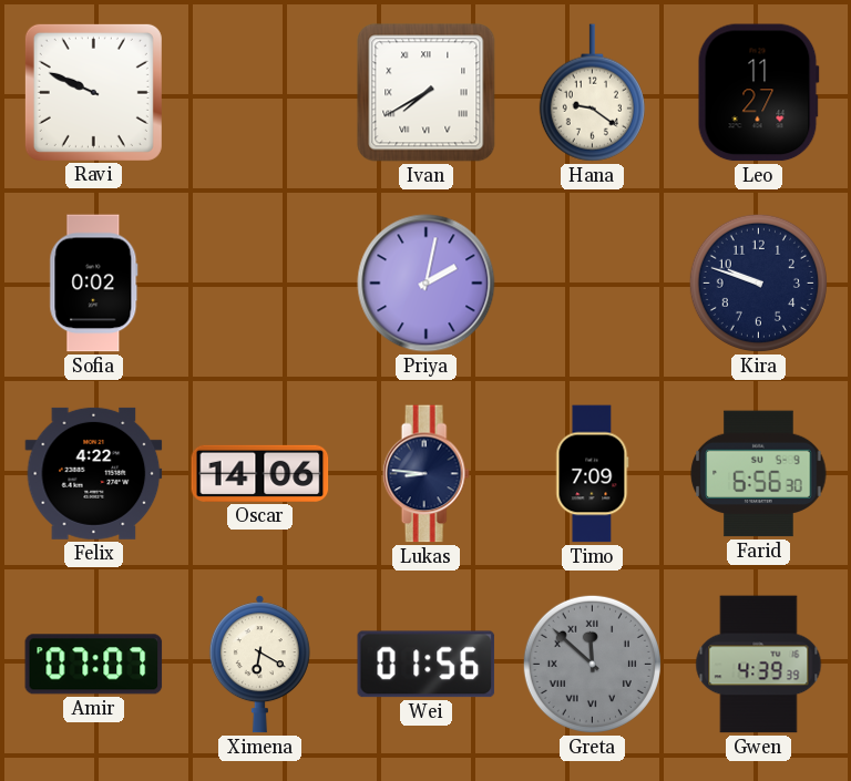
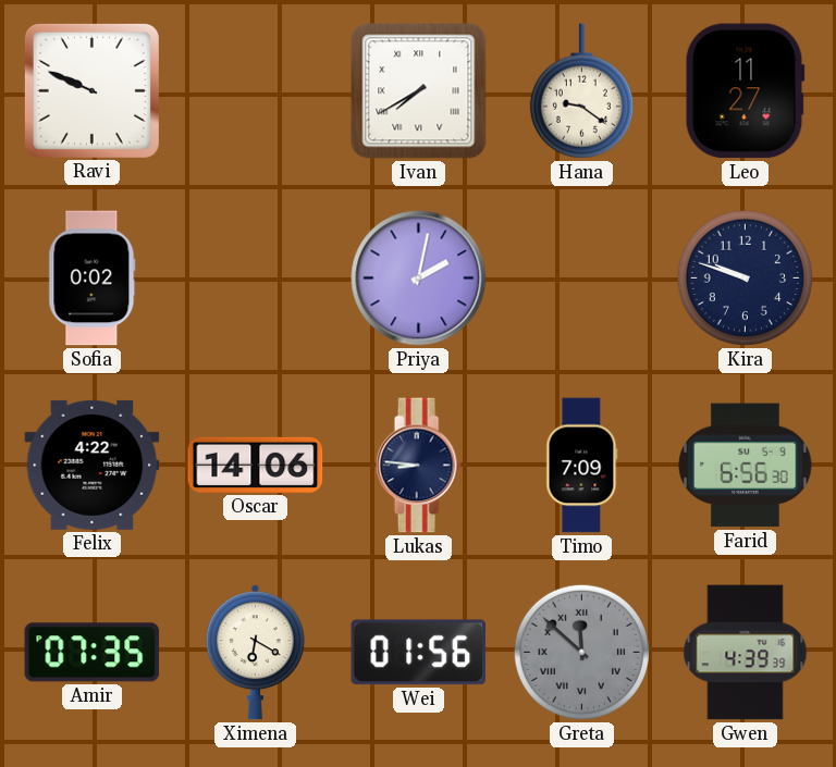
Amir: 07:07 -> 07:35 (93, 653)
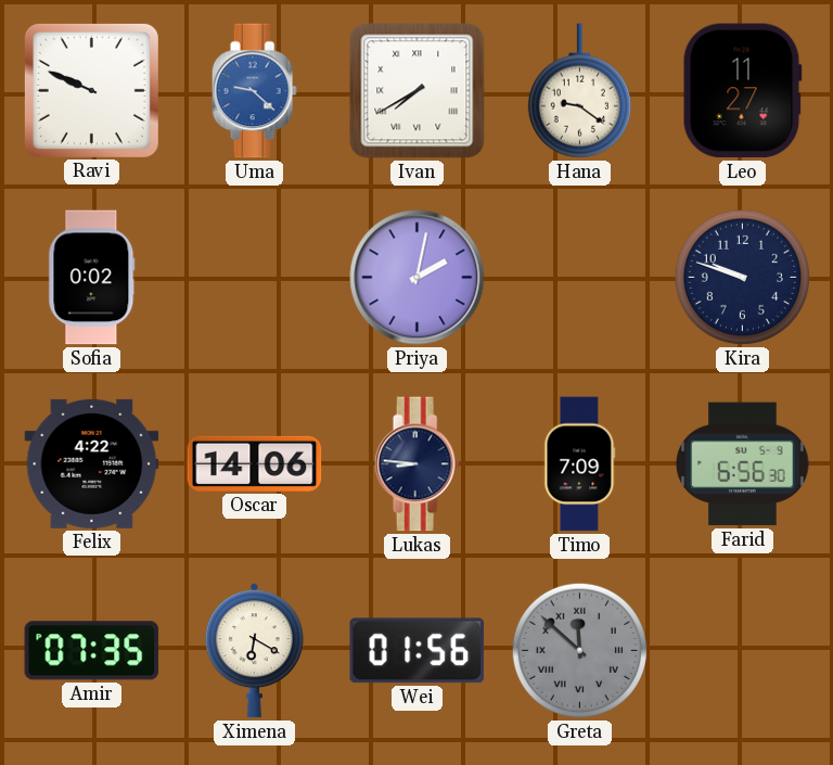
Uma: none -> 9:22 (254, 91)
Gwen: 4:39 -> none (746, 653)
